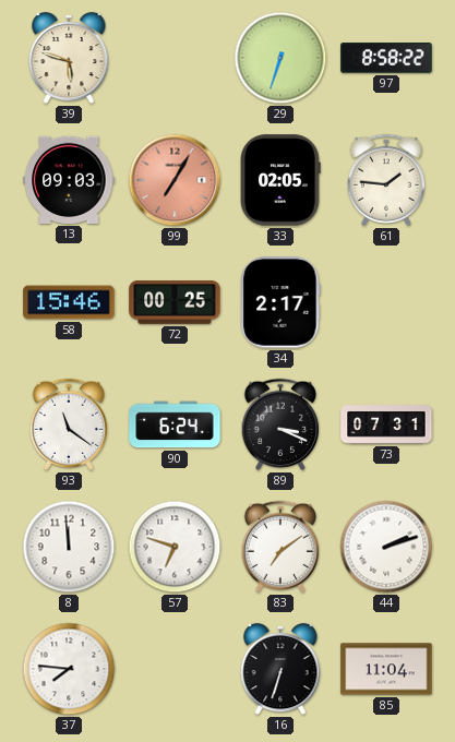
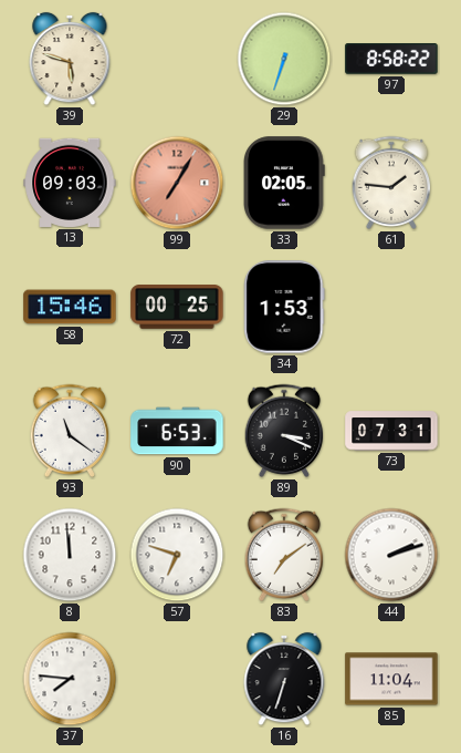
34: 2:17 -> 1:53 (284, 307)
90: 6:24 -> 6:53 (177, 431)
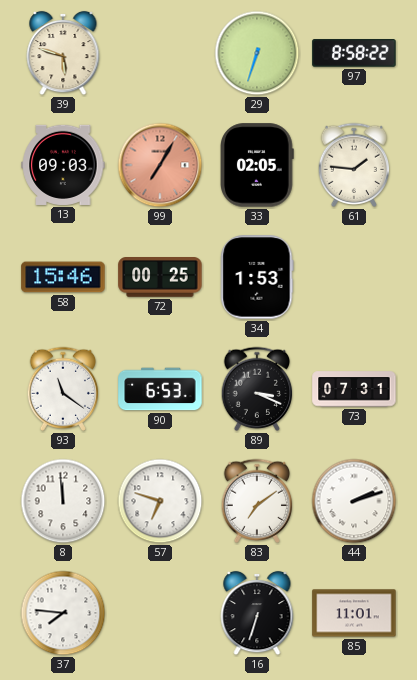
85: 11:04 -> 11:01 (354, 613)
